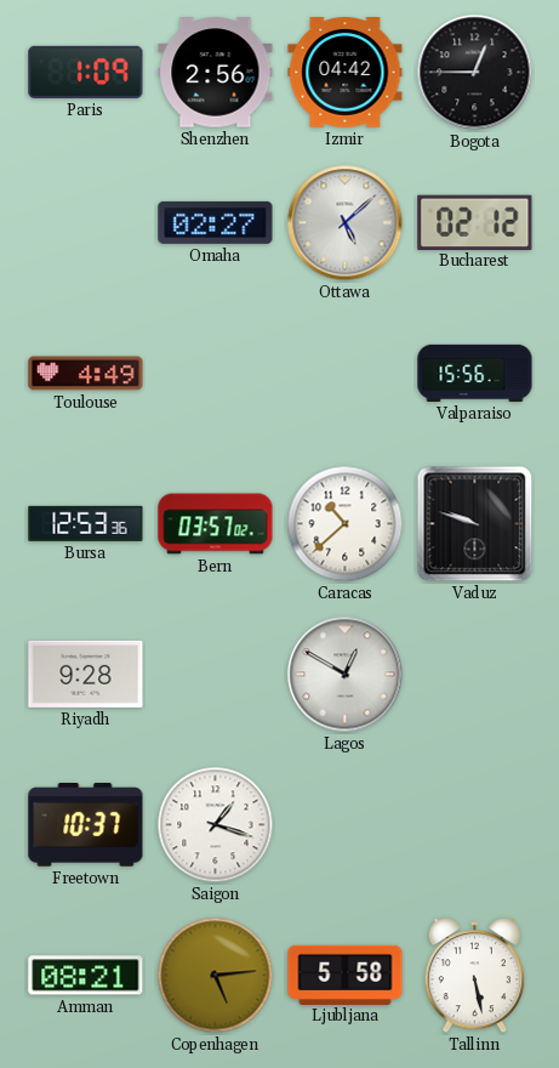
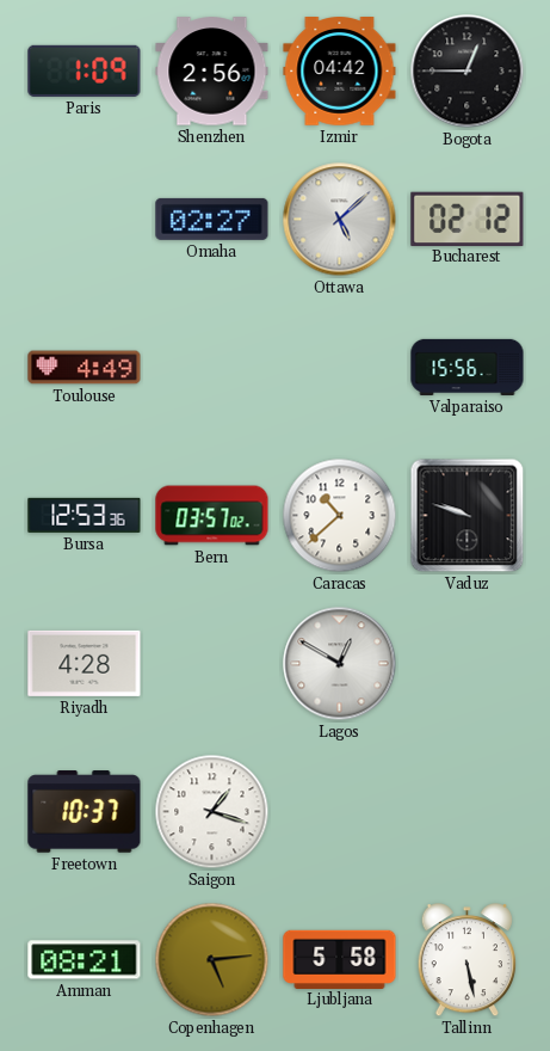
Riyadh: 9:28 -> 4:28 (85, 663)
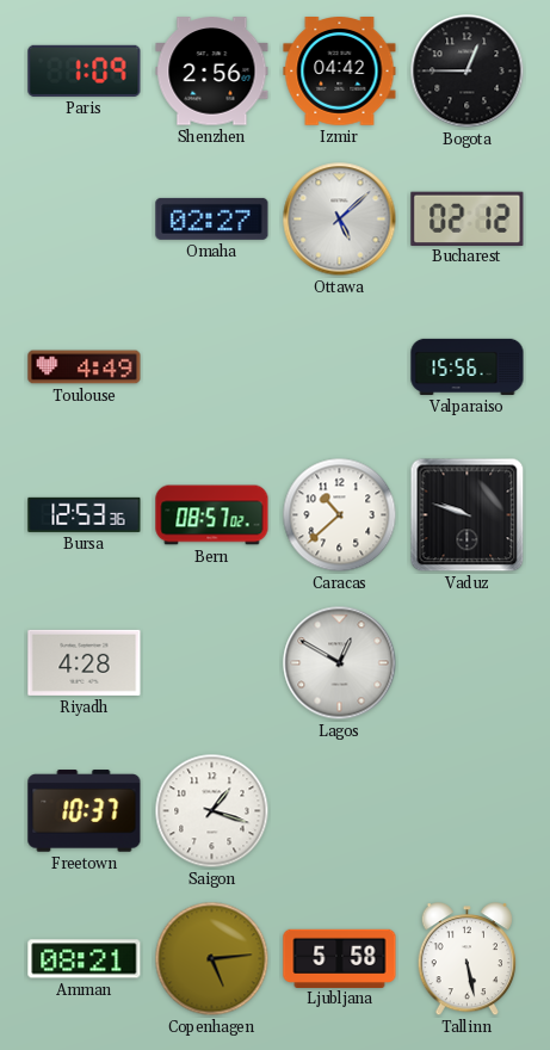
Bern: 03:57 -> 08:57 (212, 515)
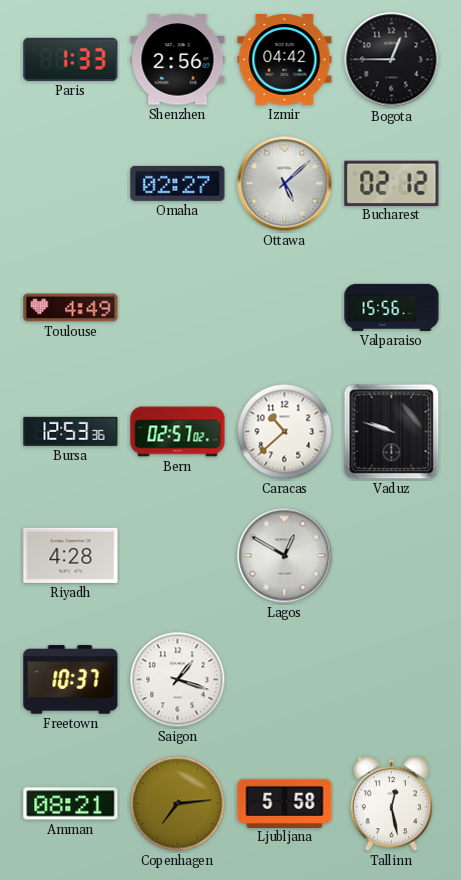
Paris: 1:09 -> 1:33 (71, 59)
Bern: 08:57 -> 02:57 (178, 432)
Copenhagen: 5:14 -> 7:14 (178, 804)
Tallinn: 5:28 -> 12:28 (391, 804)
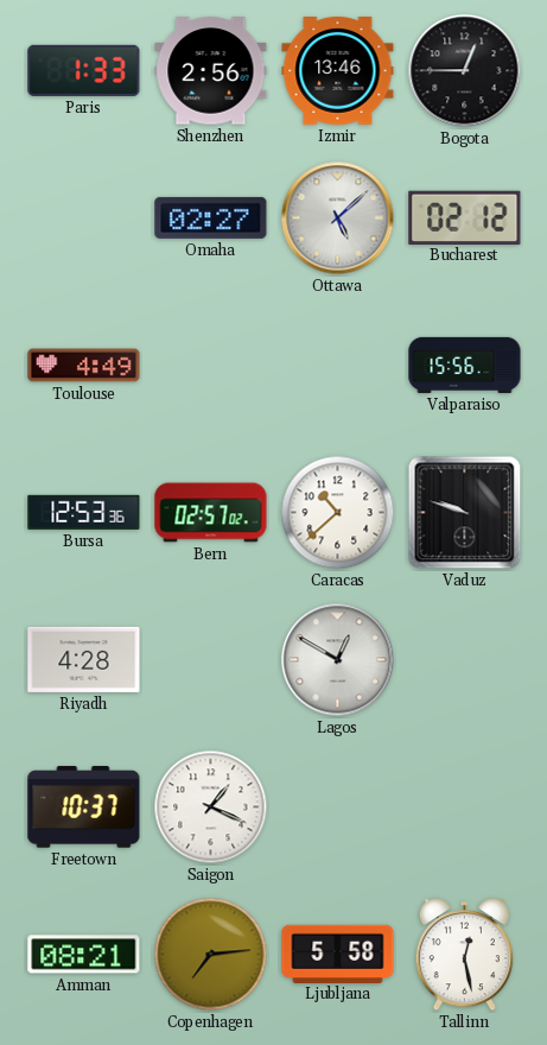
Izmir: 04:42 -> 13:46 (338, 71)
Saigon: 1:18 -> 1:19 (211, 807)
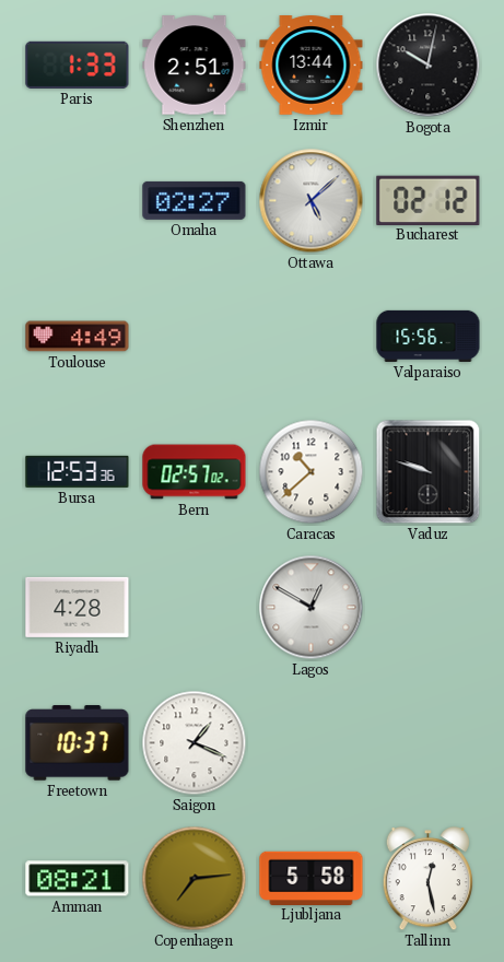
Shenzhen: 2:56 -> 2:51 (195, 66)
Izmir: 13:46 -> 13:44 (312, 66)
Bogota: 12:45 -> 10:02 (429, 66)
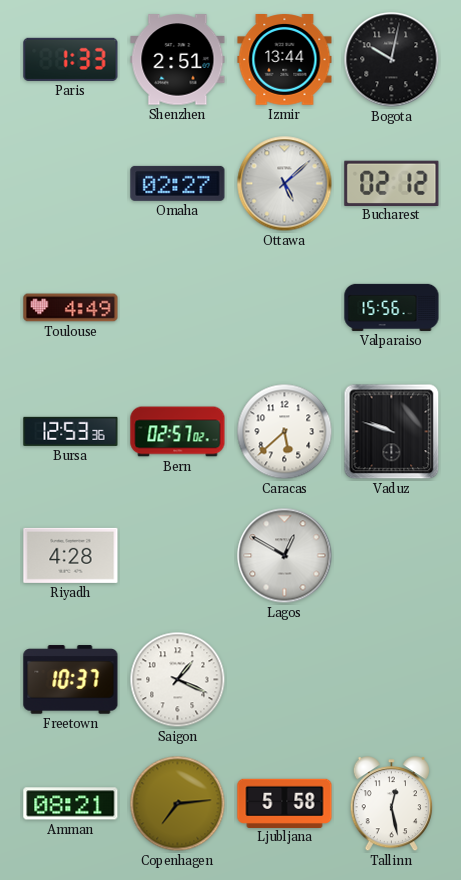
Caracas: 10:38 -> 5:38 (285, 432)
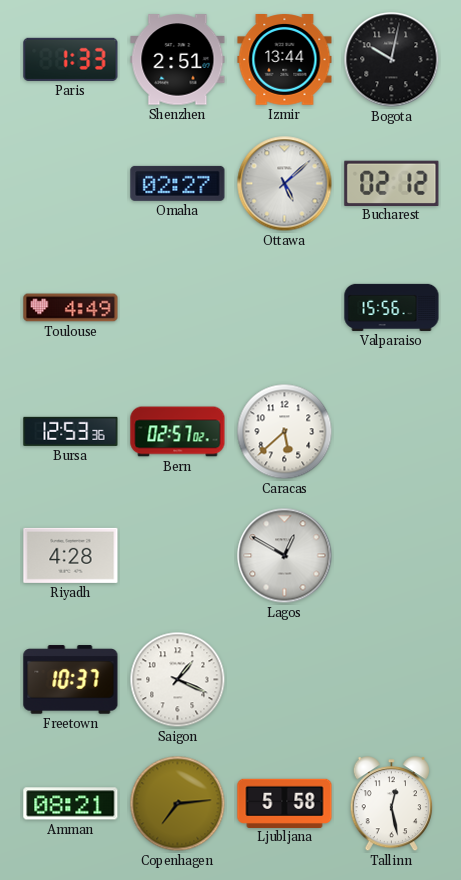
Vaduz: 9:48 -> none (392, 432)
